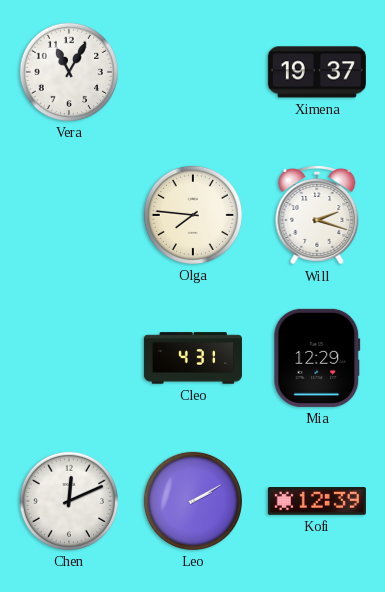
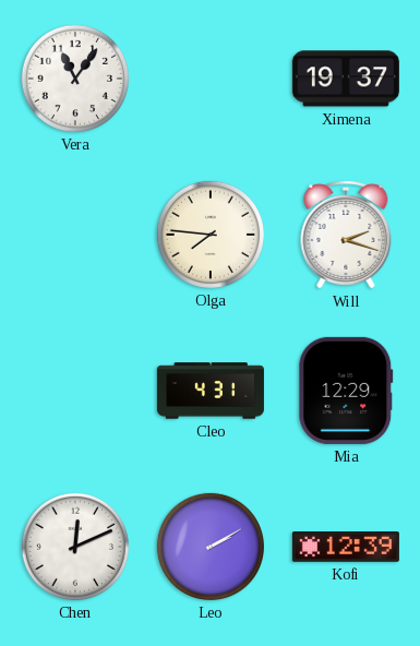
Vera: 11:05 -> 11:06 (75, 79)
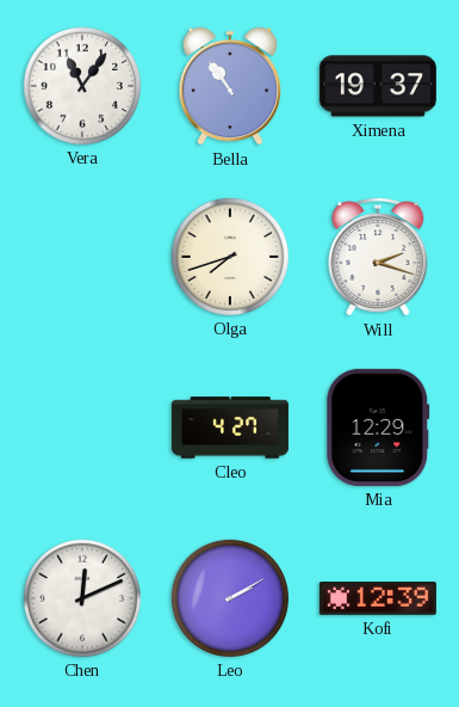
Bella: none -> 10:54 (229, 86)
Olga: 7:46 -> 7:42 (230, 257)
Cleo: 4:31 -> 4:27 (230, 428)
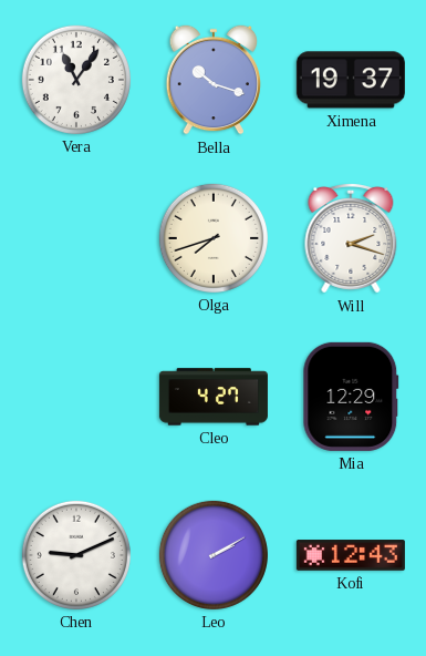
Bella: 10:54 -> 10:18 (212, 80)
Chen: 12:11 -> 9:11 (76, 555)
Kofi: 12:39 -> 12:43 (351, 555)
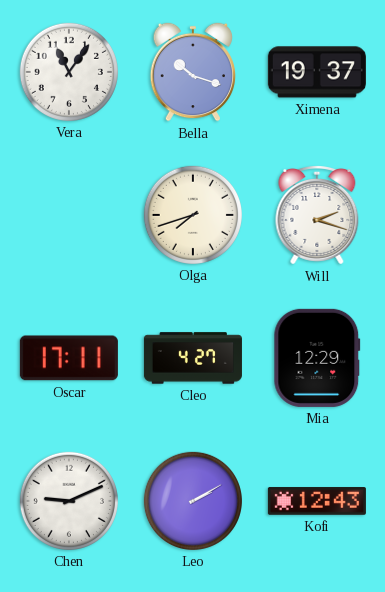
Oscar: none -> 17:11 (69, 358)
